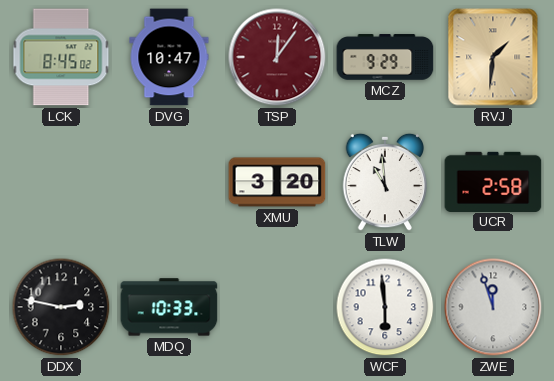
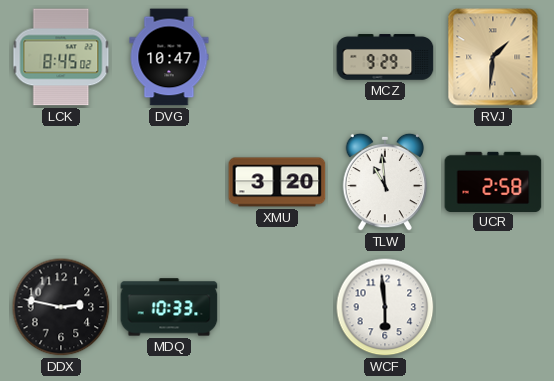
TSP: 12:06 -> none (277, 57)
ZWE: 11:57 -> none (493, 307)
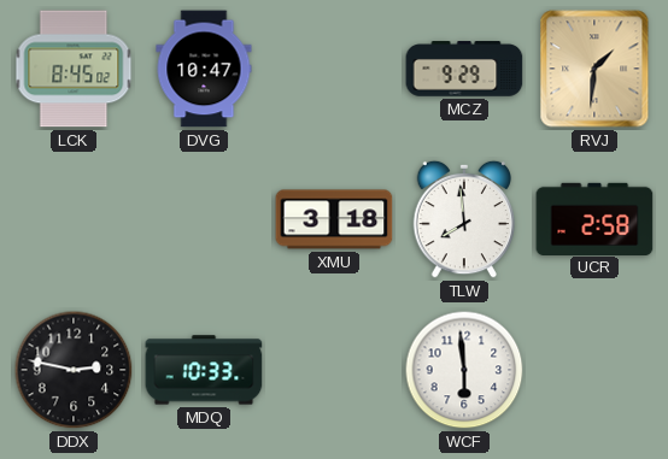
XMU: 3:20 -> 3:18 (334, 219)
TLW: 10:59 -> 7:59 (464, 219)
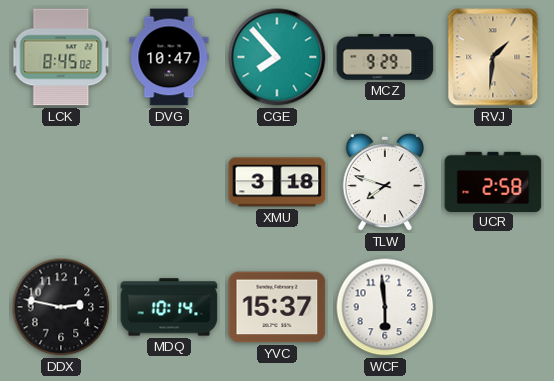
CGE: none -> 7:53 (277, 57)
TLW: 7:59 -> 7:48 (385, 182)
MDQ: 10:33 -> 10:14 (169, 307)
YVC: none -> 15:37 (277, 307)
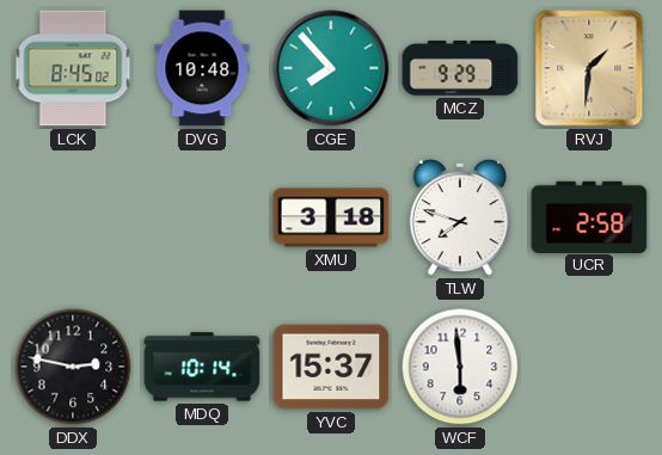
DVG: 10:47 -> 10:48 (202, 68)
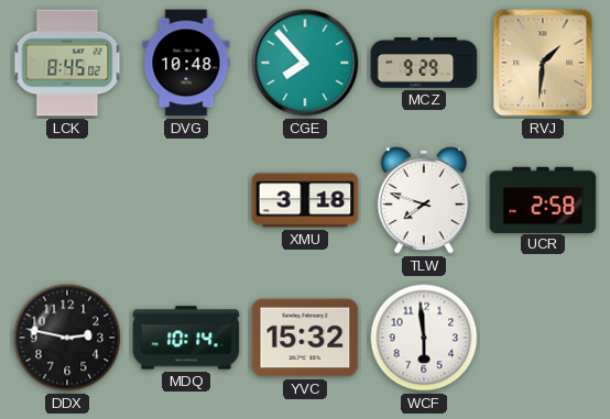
YVC: 15:37 -> 15:32 (305, 338)
